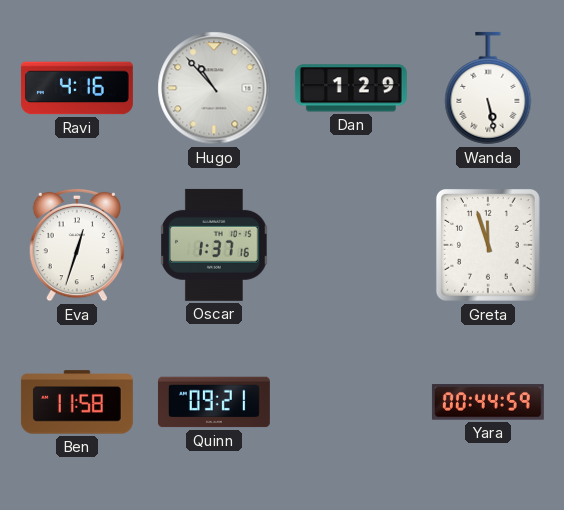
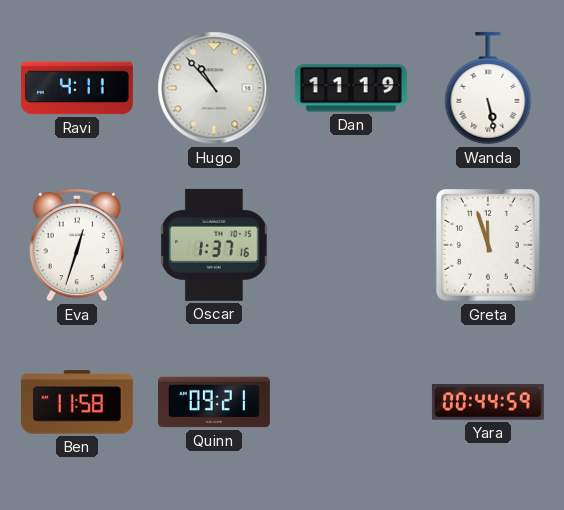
Ravi: 4:16 -> 4:11 (77, 88)
Dan: 1:29 -> 11:19 (351, 88)
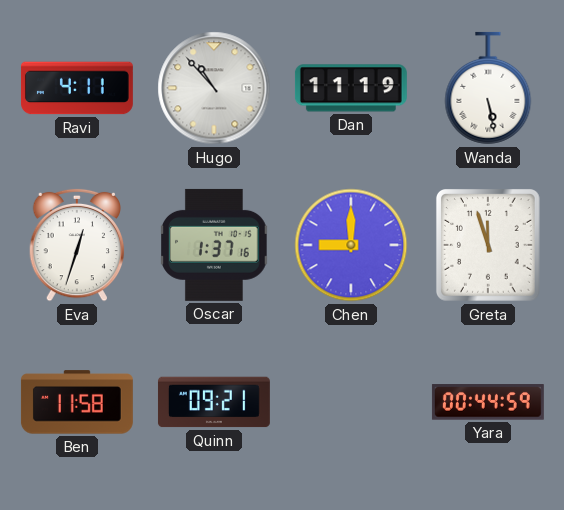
Chen: none -> 9:00 (351, 245)
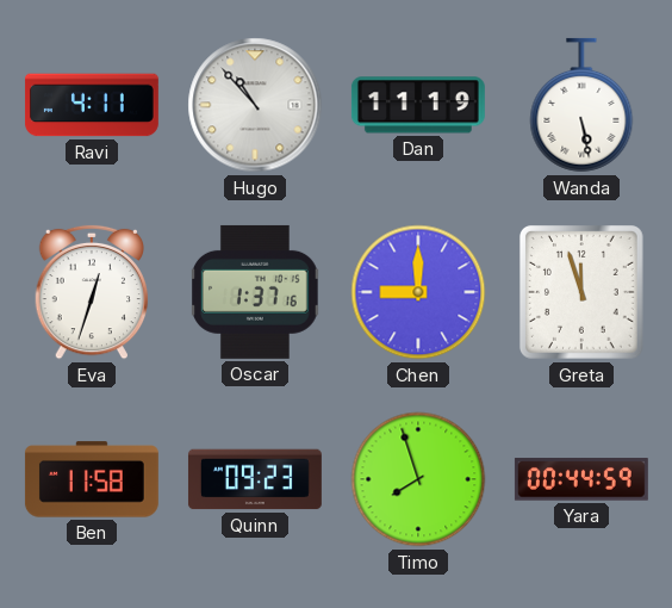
Quinn: 09:21 -> 09:23 (255, 479)
Timo: none -> 7:57 (418, 479)
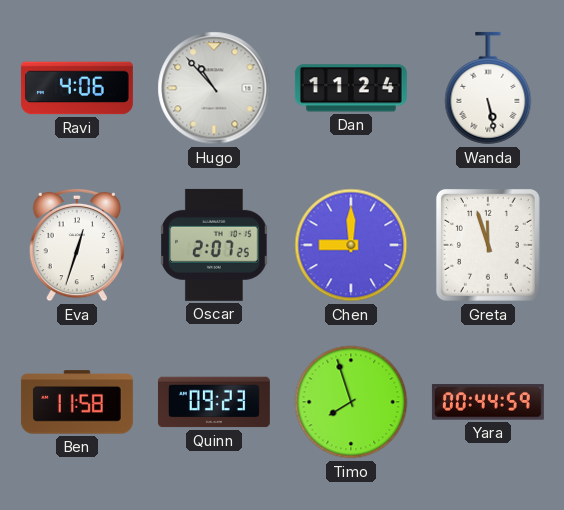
Ravi: 4:11 -> 4:06 (77, 88)
Dan: 11:19 -> 11:24 (351, 88)
Oscar: 1:37 -> 2:07 (215, 245)
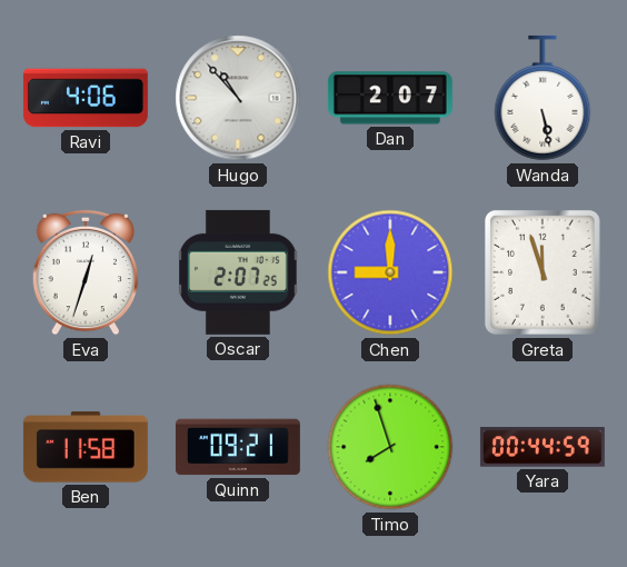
Dan: 11:24 -> 2:07 (390, 98)
Quinn: 09:23 -> 09:21 (238, 447)
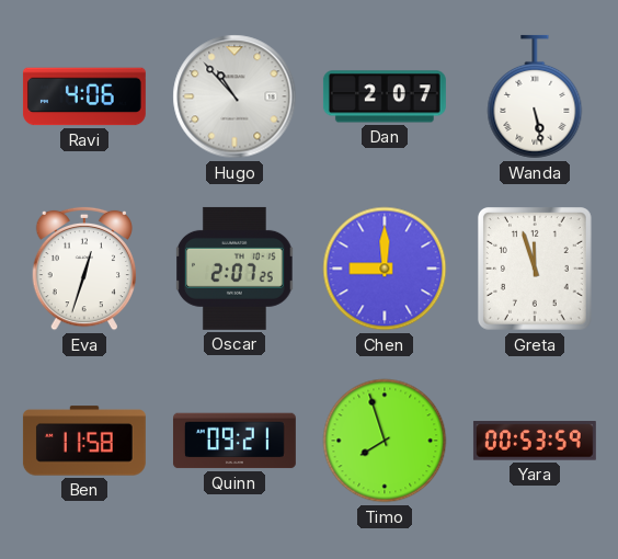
Yara: 00:44 -> 00:53 (535, 441)
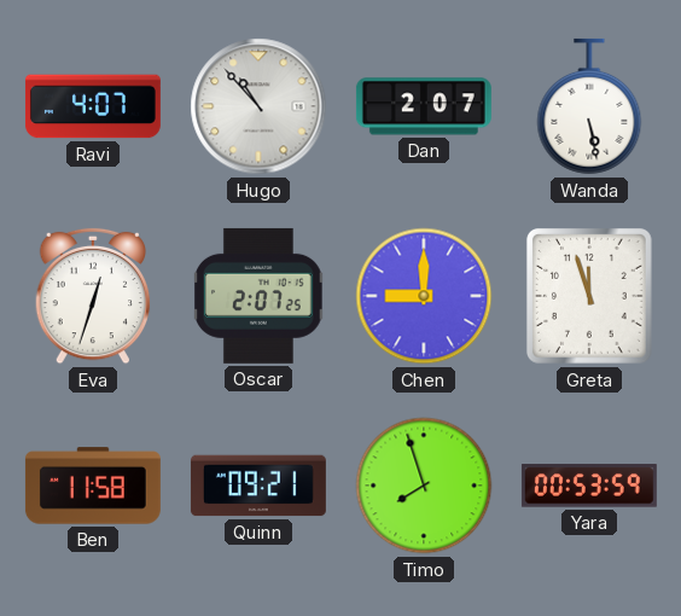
Ravi: 4:06 -> 4:07 (93, 106)
